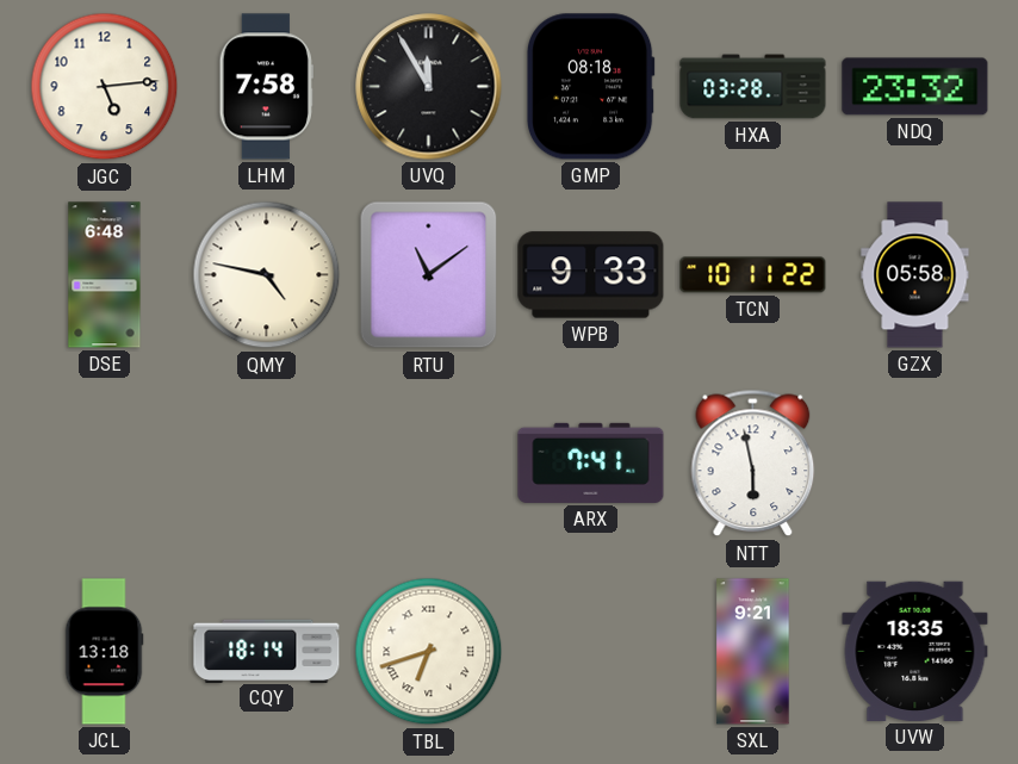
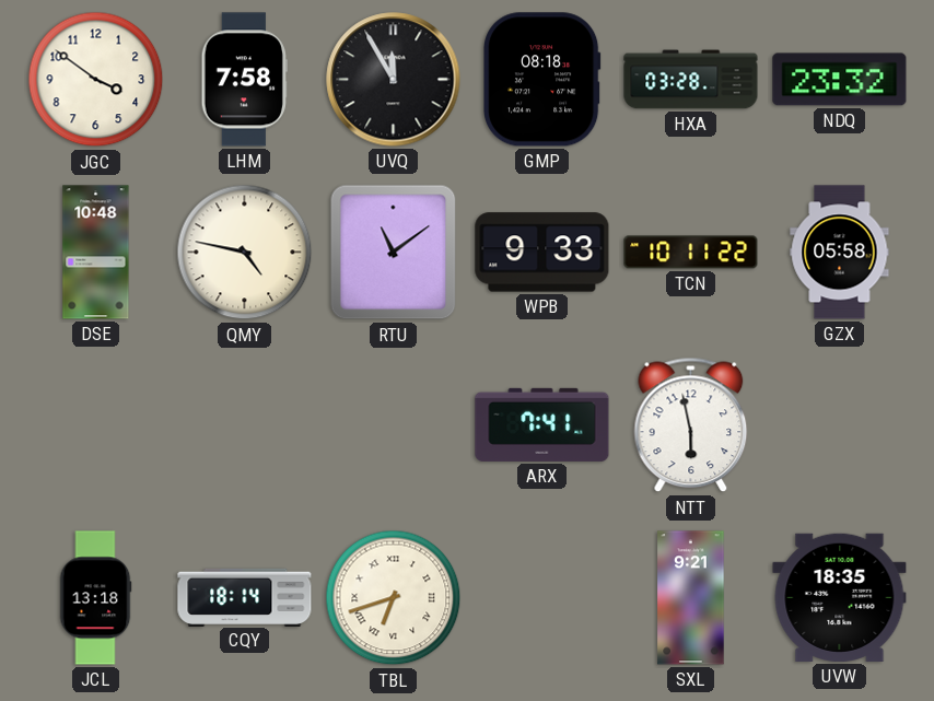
JGC: 5:14 -> 3:51 (96, 80)
DSE: 6:48 -> 10:48 (96, 253)
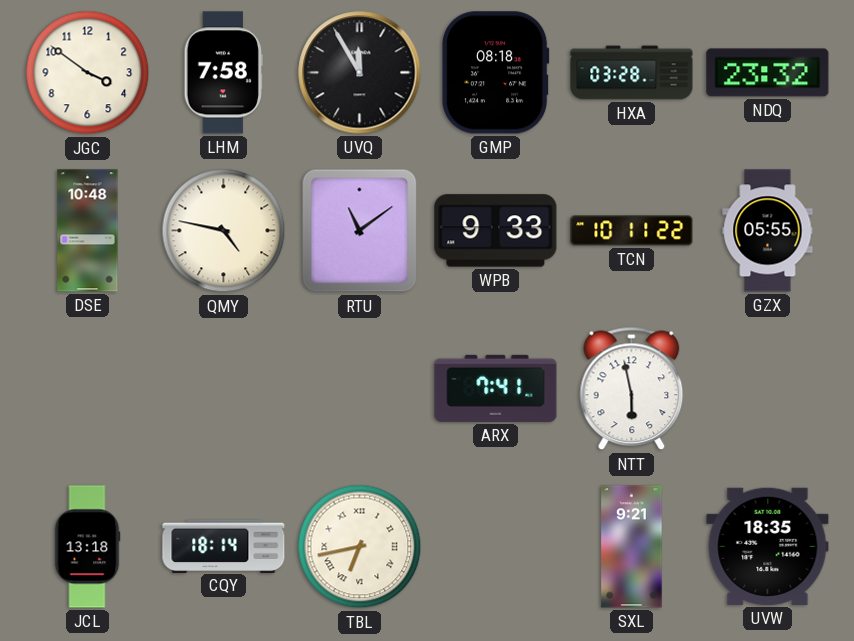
GZX: 05:58 -> 05:55 (768, 231)
TBL: 6:42 -> 6:43 (360, 547)
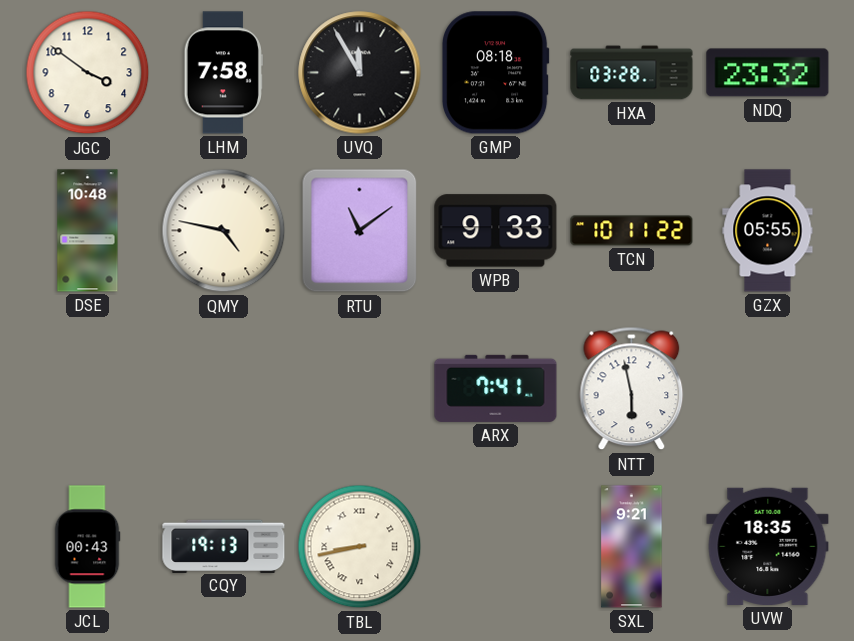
JCL: 13:18 -> 00:43 (87, 547)
CQY: 18:14 -> 19:13 (224, 546)
TBL: 6:43 -> 8:43 (360, 547)
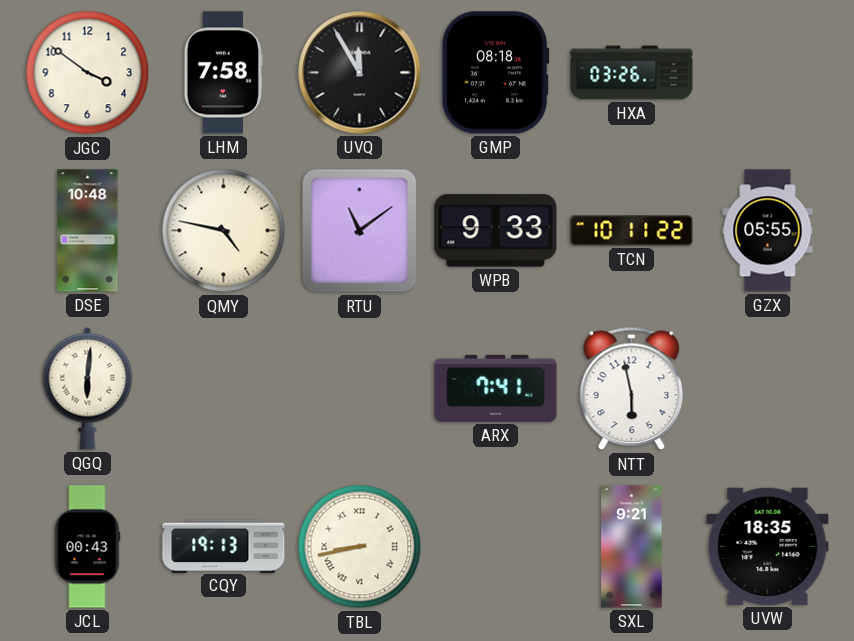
HXA: 03:28 -> 03:26 (632, 73)
NDQ: 23:32 -> none (768, 73)
QGQ: none -> 6:01 (88, 388)
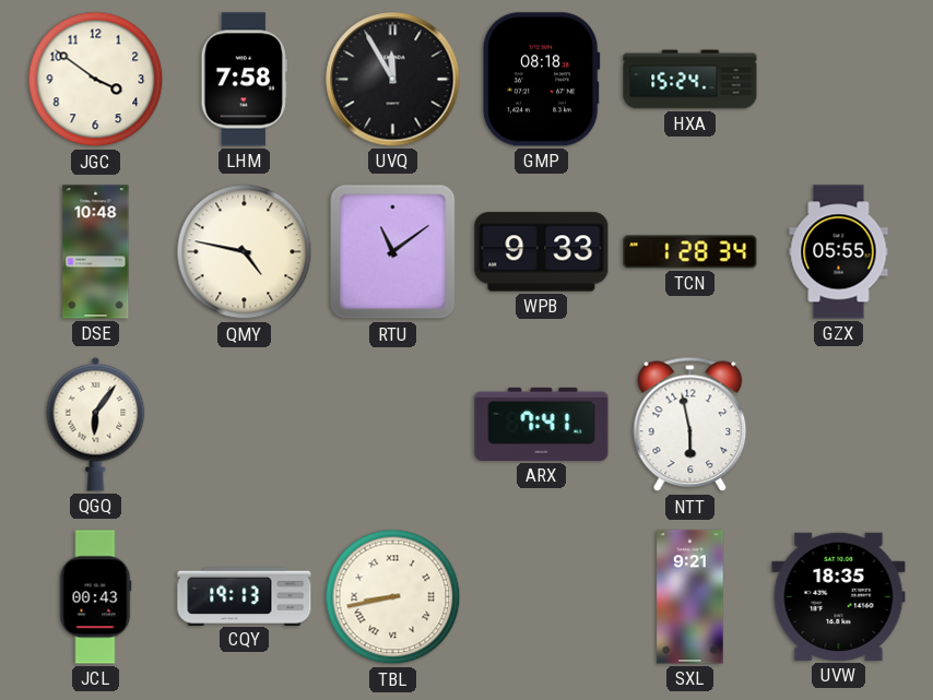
HXA: 03:26 -> 15:24 (690, 80)
TCN: 10:11 -> 1:28 (690, 252)
QGQ: 6:01 -> 6:06 (96, 424)
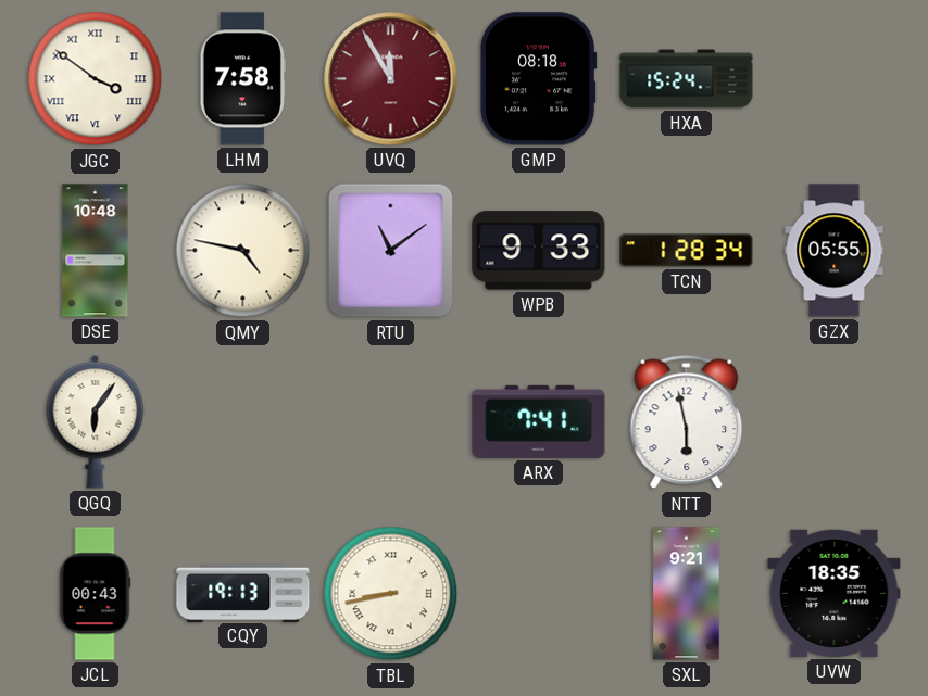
JGC numerals: Arabic -> Roman (96, 79)
UVQ dial: black -> burgundy (391, 79)
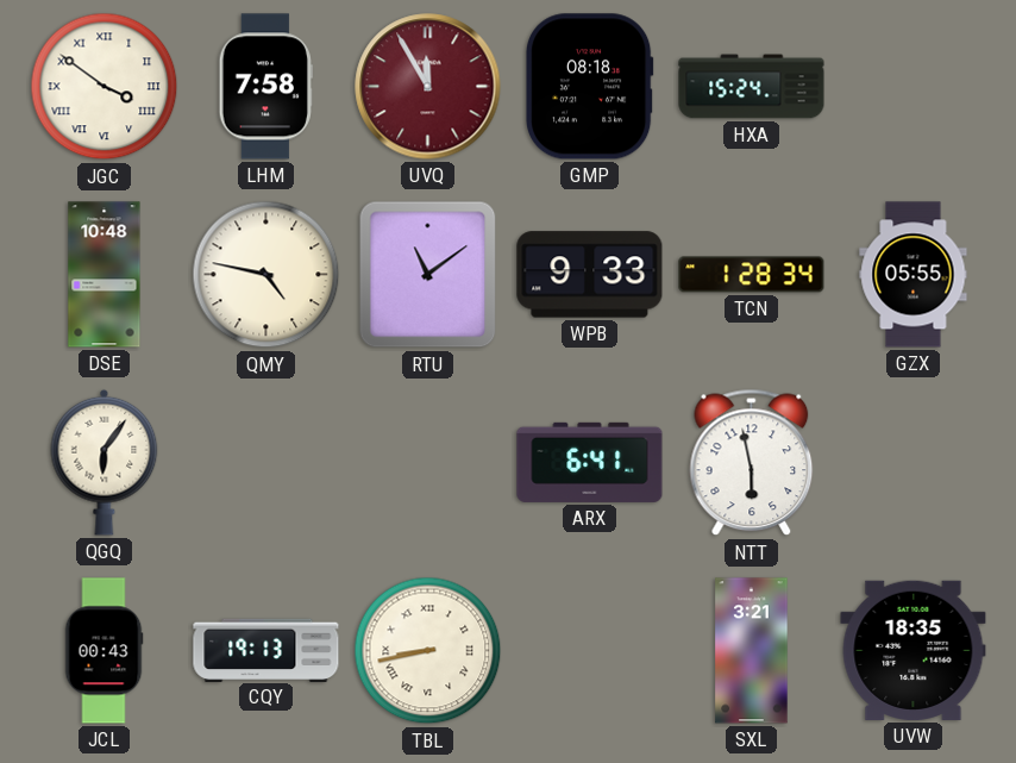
ARX: 7:41 -> 6:41 (590, 462)
SXL: 9:21 -> 3:21 (752, 651)
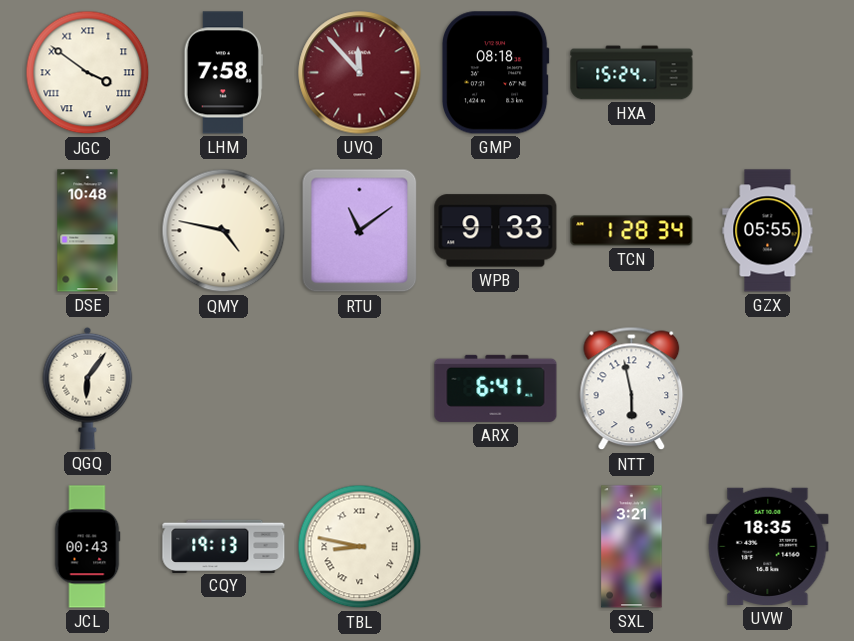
UVQ: 11:55 -> 11:53 (360, 73)
TBL: 8:43 -> 8:47 (360, 547)
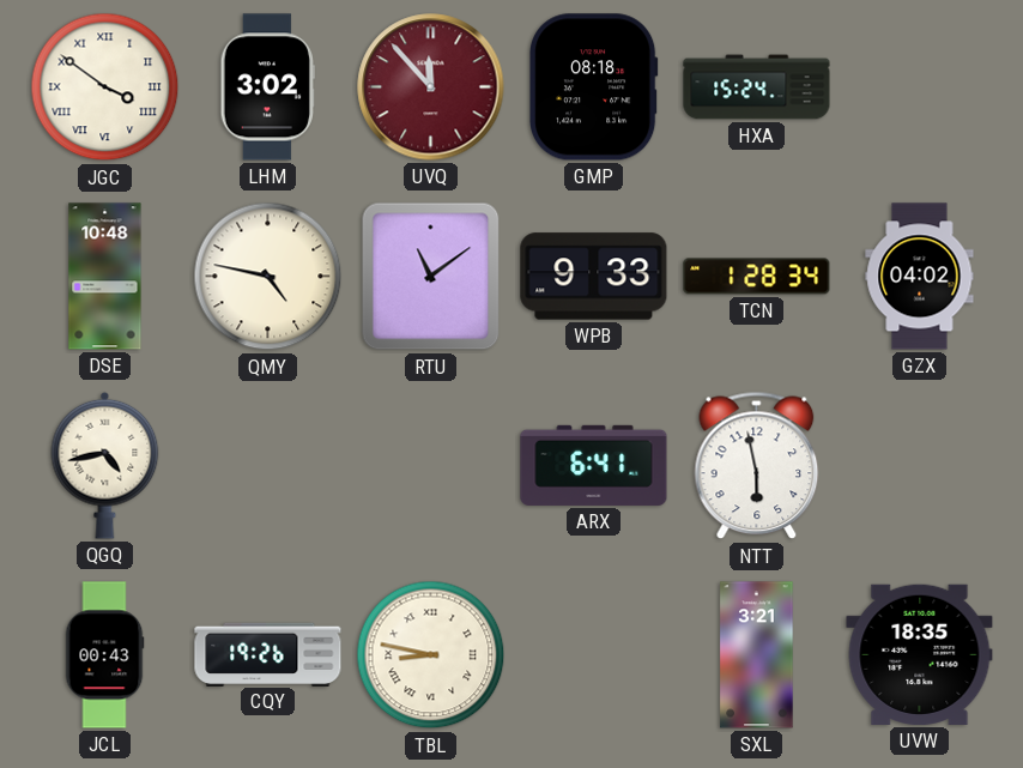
LHM: 7:58 -> 3:02 (267, 87)
GZX: 05:55 -> 04:02 (920, 277)
QGQ: 6:06 -> 4:43 (105, 465)
CQY: 19:13 -> 19:26 (268, 654)
